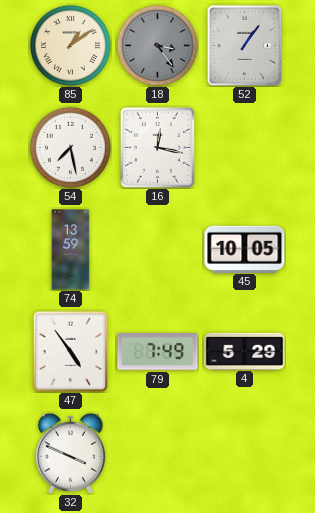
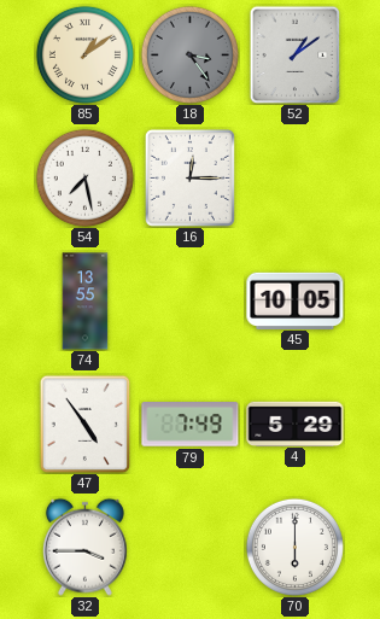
52: 1:06 -> 1:09 (296, 54)
16: 12:17 -> 12:15 (189, 177)
74: 13:59 -> 13:55 (86, 302)
32: 3:49 -> 3:45 (84, 547)
70: none -> 6:00 (294, 547)
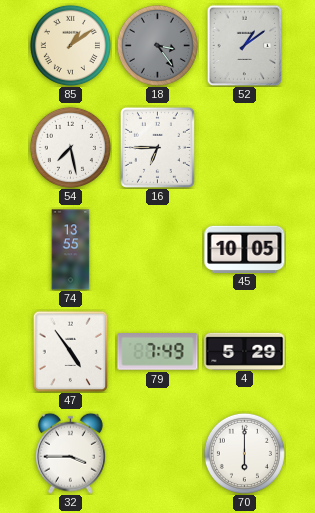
16: 12:15 -> 6:45 (157, 147)
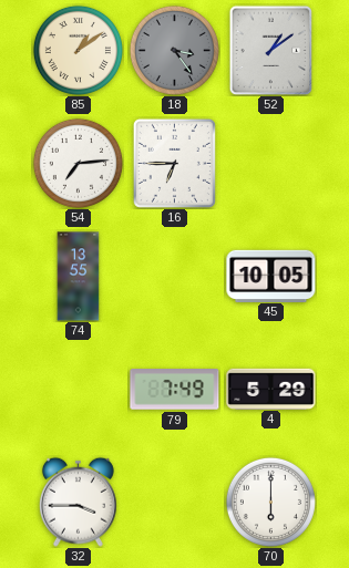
54: 7:28 -> 7:14 (78, 163)
47: 4:54 -> none (71, 351)
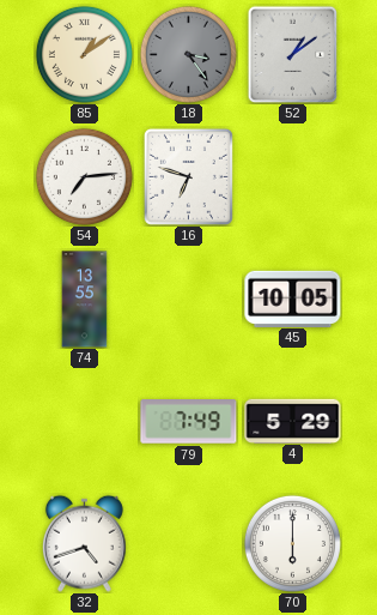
16: 6:45 -> 6:48 (188, 176)
32: 3:45 -> 4:42 (84, 543)
